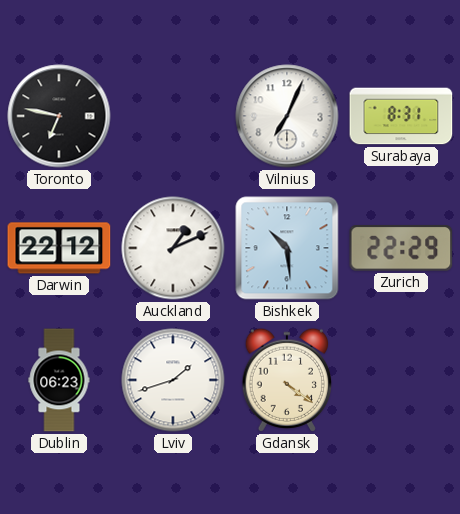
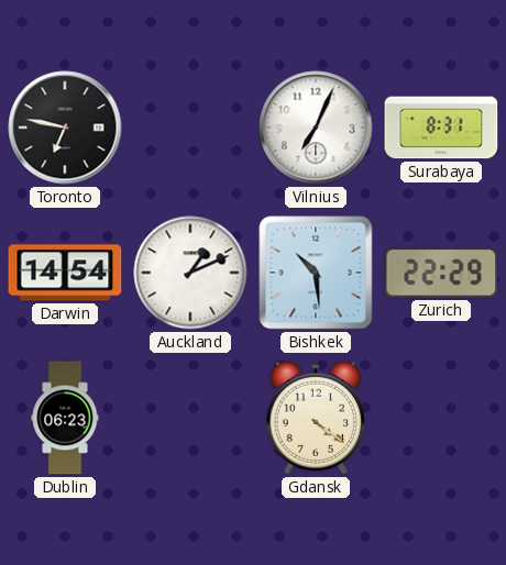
Darwin: 22:12 -> 14:54 (65, 273)
Lviv: 1:42 -> none (173, 380)
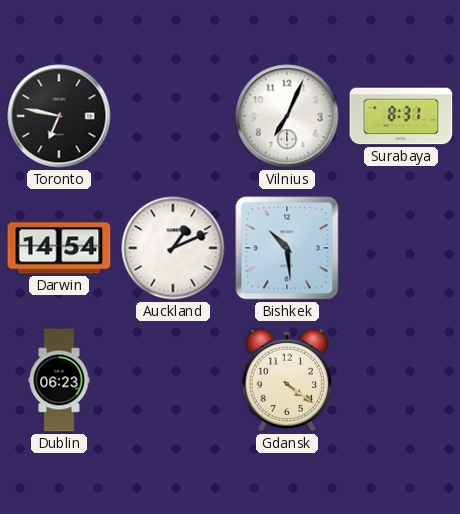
Zurich: 22:29 -> none (441, 273)
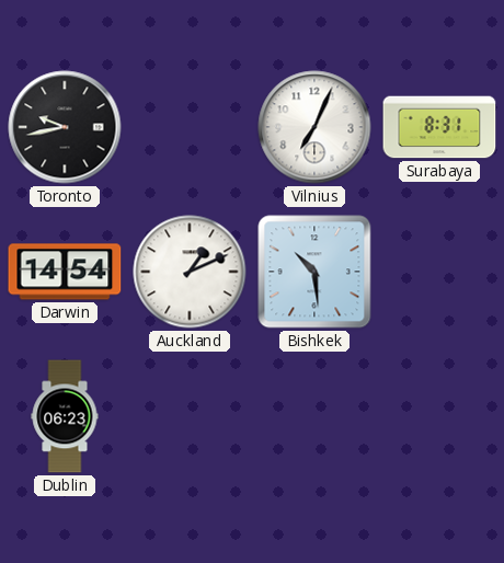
Toronto: 6:47 -> 9:43 (65, 127)
Gdansk: 4:21 -> none (286, 380)
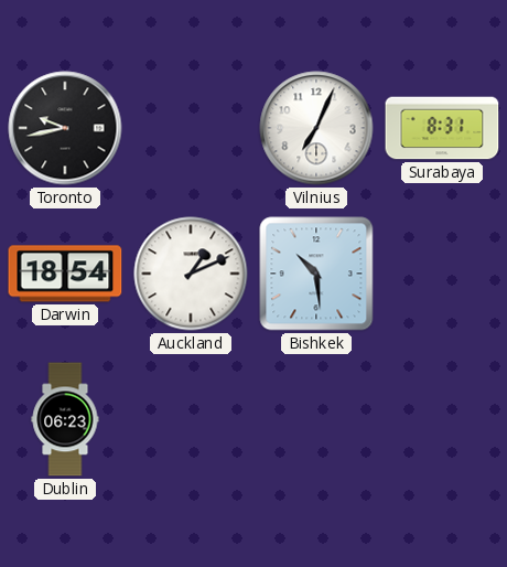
Darwin: 14:54 -> 18:54 (65, 274)
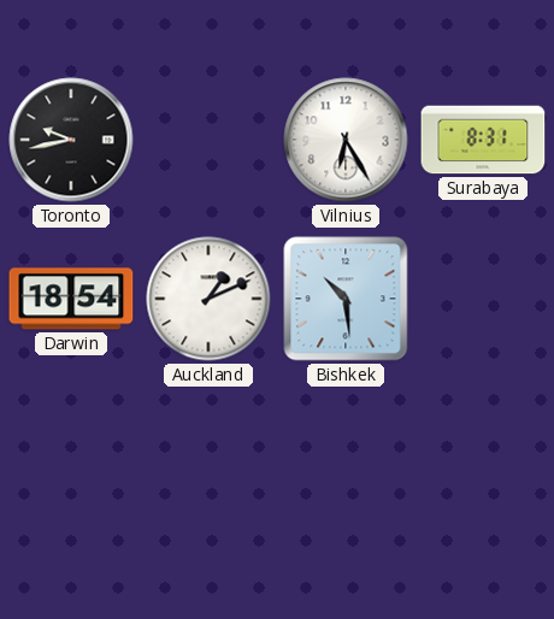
Vilnius: 7:04 -> 6:25 (346, 140)
Dublin: 06:23 -> none (65, 419)
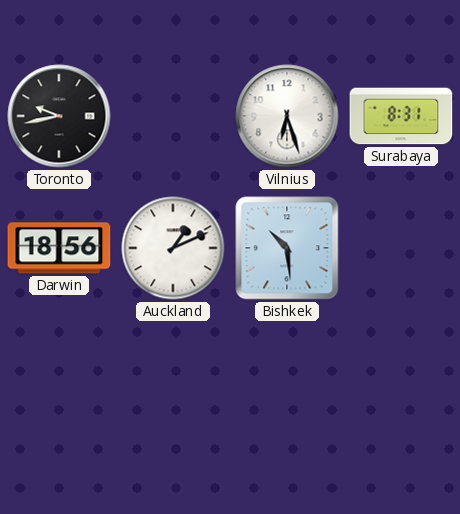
Vilnius: 6:25 -> 6:27 (287, 116)
Darwin: 18:54 -> 18:56 (59, 248)
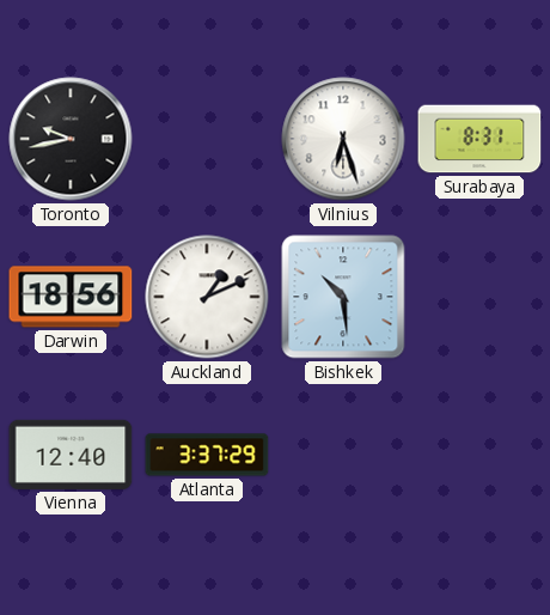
Vienna: none -> 12:40 (71, 455)
Atlanta: none -> 3:37 (207, 455)
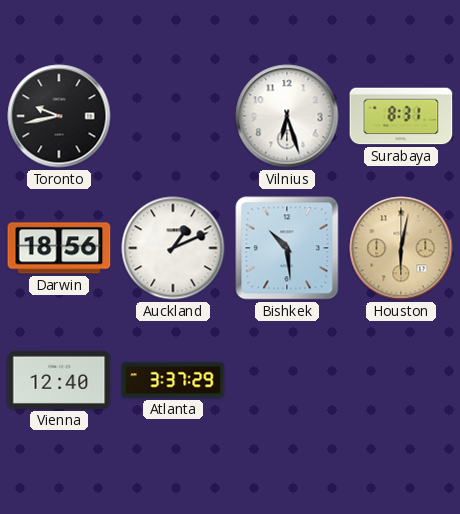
Houston: none -> 6:02 (401, 248)
